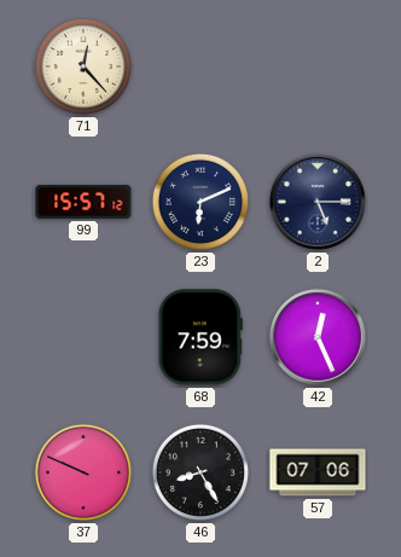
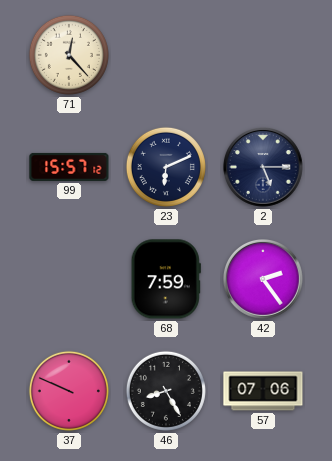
42: 12:26 -> 2:24 (264, 280)
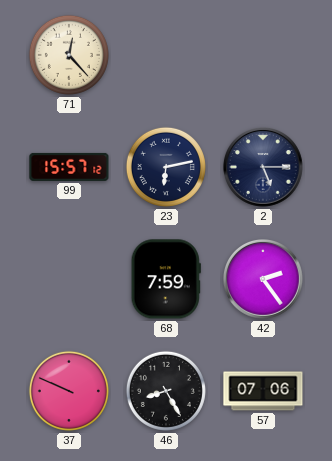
23: 6:11 -> 6:13 (166, 167)
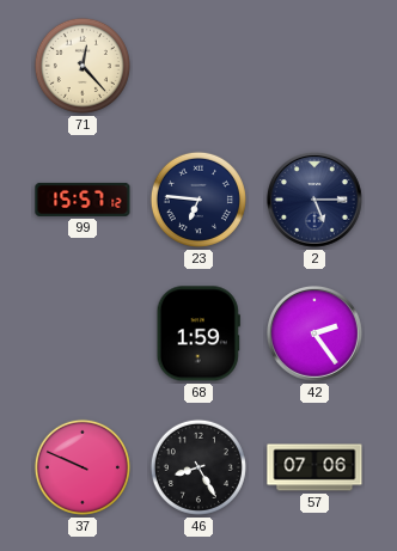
23: 6:13 -> 6:46 (198, 200)
68: 7:59 -> 1:59 (198, 333)
